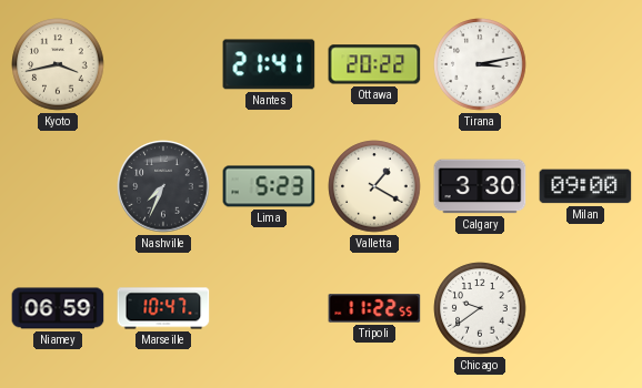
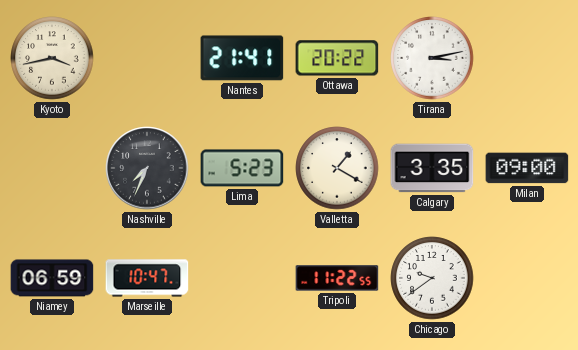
Calgary: 3:30 -> 3:35 (432, 168)
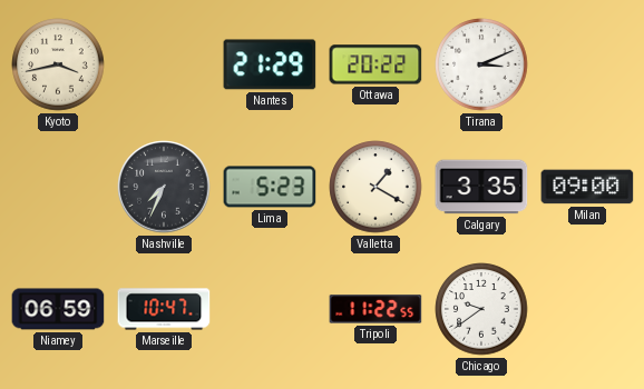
Nantes: 21:41 -> 21:29 (270, 64)
Tirana: 3:13 -> 3:11 (481, 64)
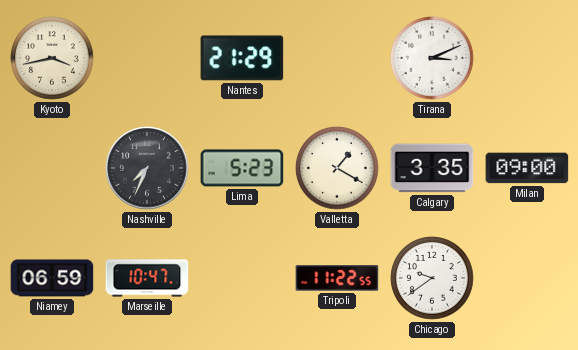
Ottawa: 20:22 -> none (375, 64)
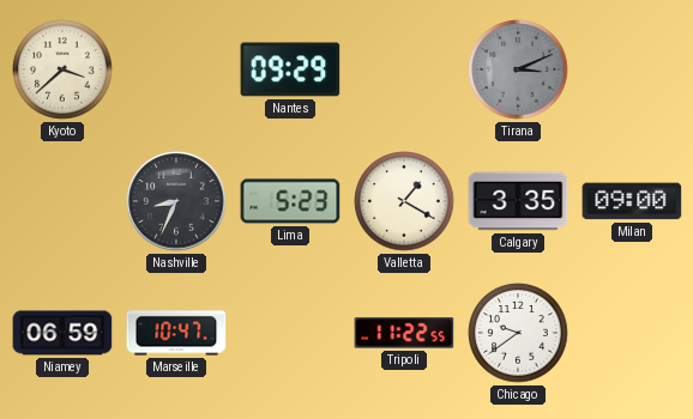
Kyoto: 3:43 -> 3:38 (62, 69)
Nantes: 21:29 -> 09:29 (290, 69)
Tirana dial: white -> grey (518, 69)
Nashville: 7:34 -> 8:34 (176, 201)
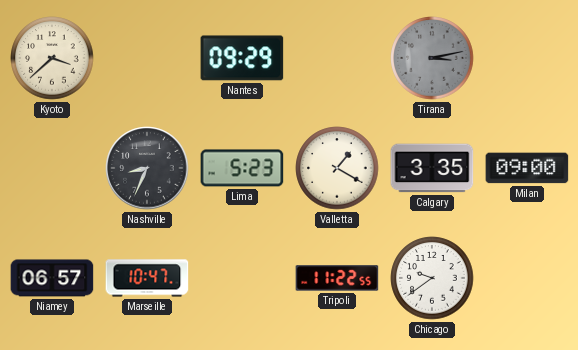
Tirana: 3:11 -> 3:13 (432, 58)
Niamey: 06:59 -> 06:57 (52, 278)
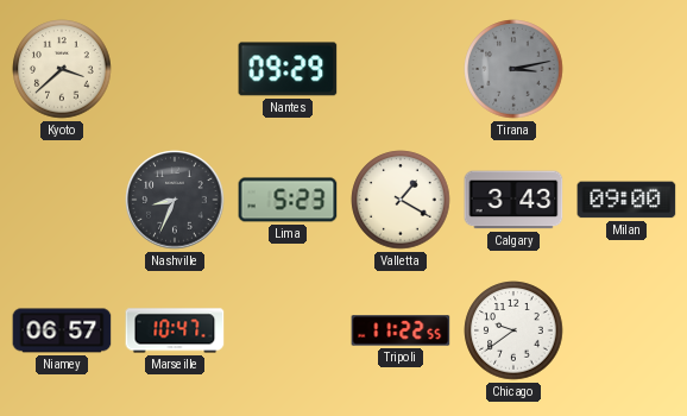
Calgary: 3:35 -> 3:43 (513, 200)
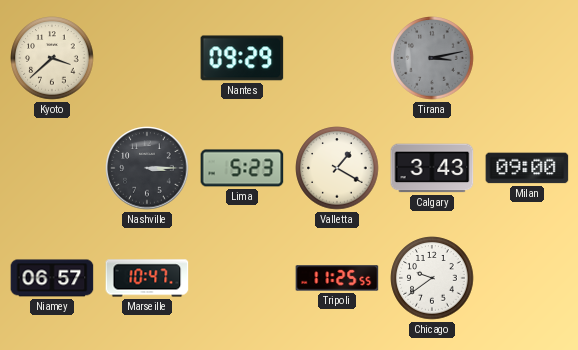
Nashville: 8:34 -> 3:15 (147, 168)
Tripoli: 11:22 -> 11:25 (337, 278)
